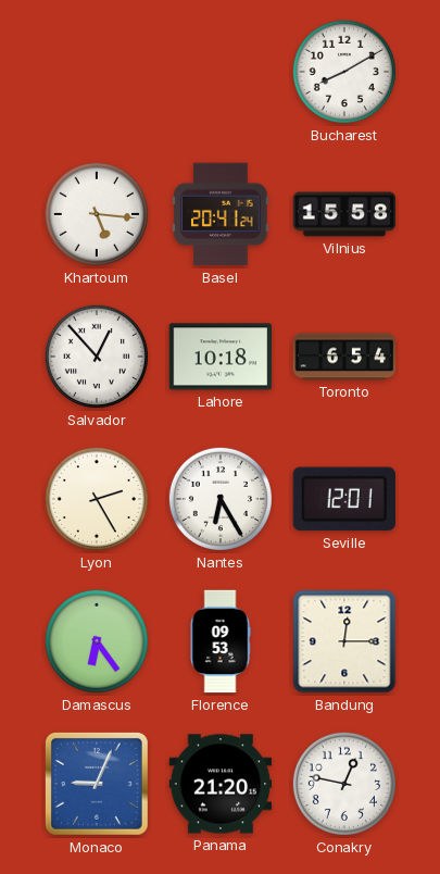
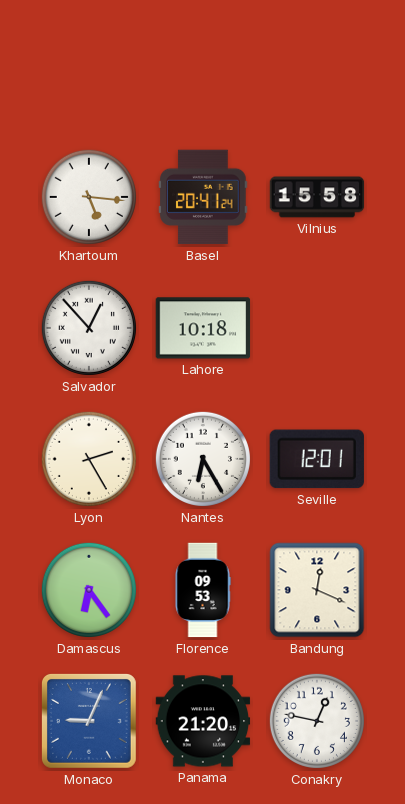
Bucharest: 8:10 -> none (344, 72)
Toronto: 6:54 -> none (344, 357)
Bandung: 12:15 -> 12:19 (317, 590)
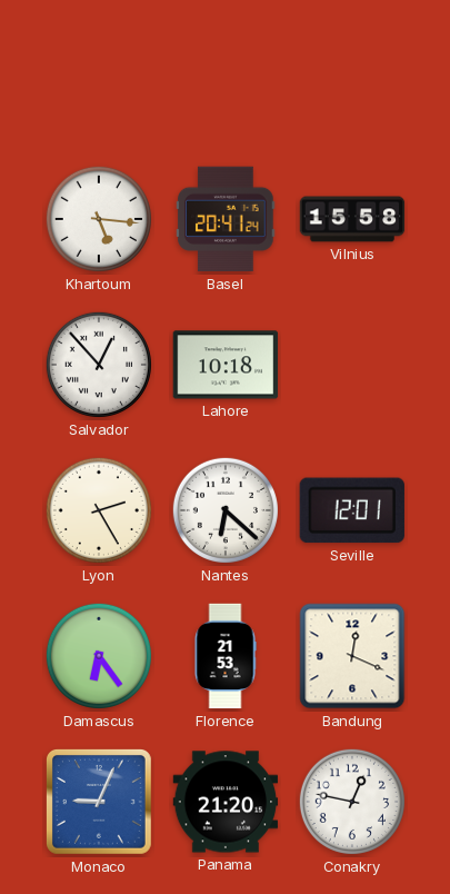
Nantes: 6:25 -> 6:22 (226, 510)
Florence: 09:53 -> 21:53 (226, 656)
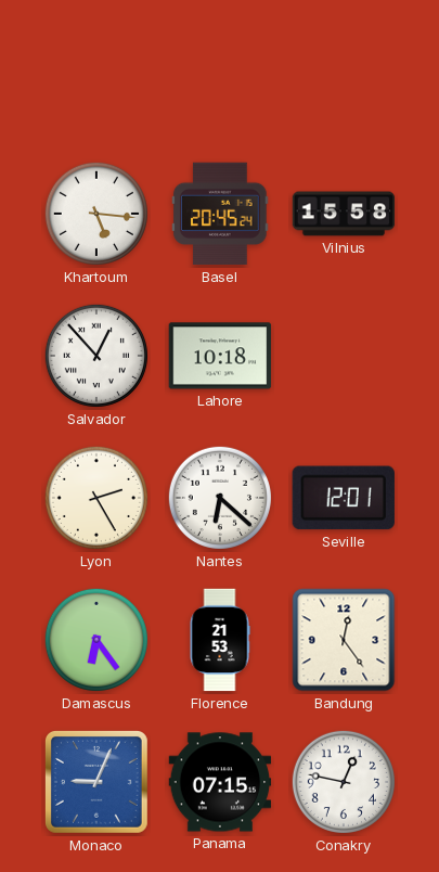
Basel: 20:41 -> 20:45 (220, 214)
Bandung: 12:19 -> 12:24 (344, 640)
Panama: 21:20 -> 07:15 (220, 782)
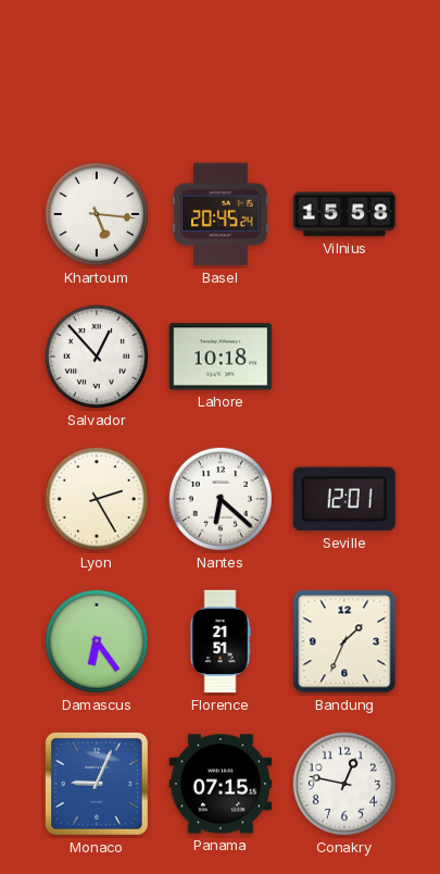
Florence: 21:53 -> 21:51 (221, 641)
Bandung: 12:24 -> 1:34 (344, 641)
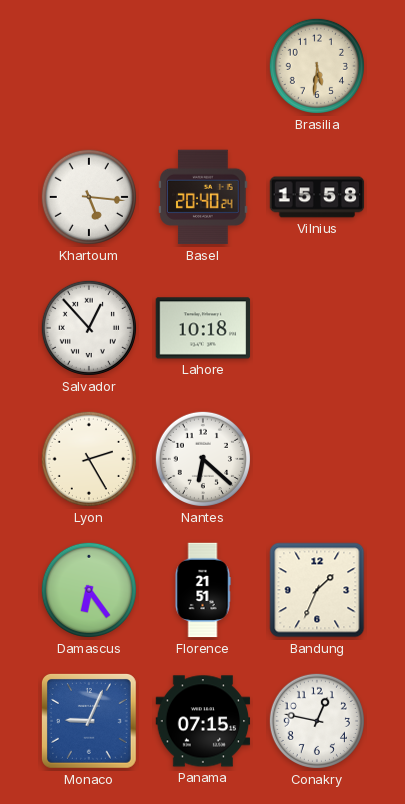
Brasilia: none -> 5:31 (317, 66)
Basel: 20:45 -> 20:40 (203, 197)
Seville: 12:01 -> none (344, 499)
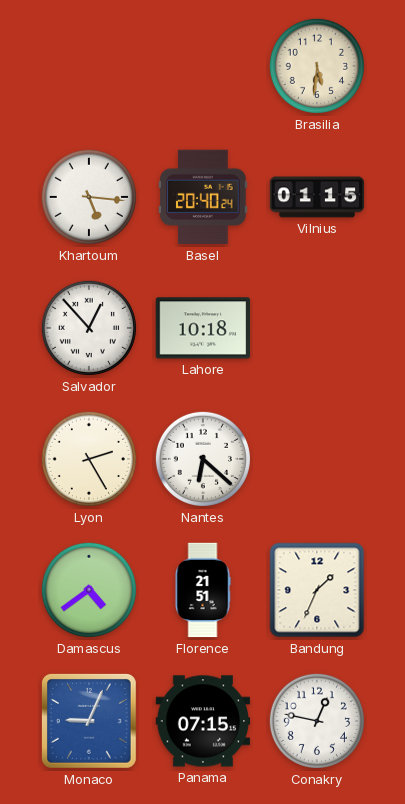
Vilnius: 15:58 -> 01:15 (317, 197)
Damascus: 6:24 -> 4:39 (89, 590)
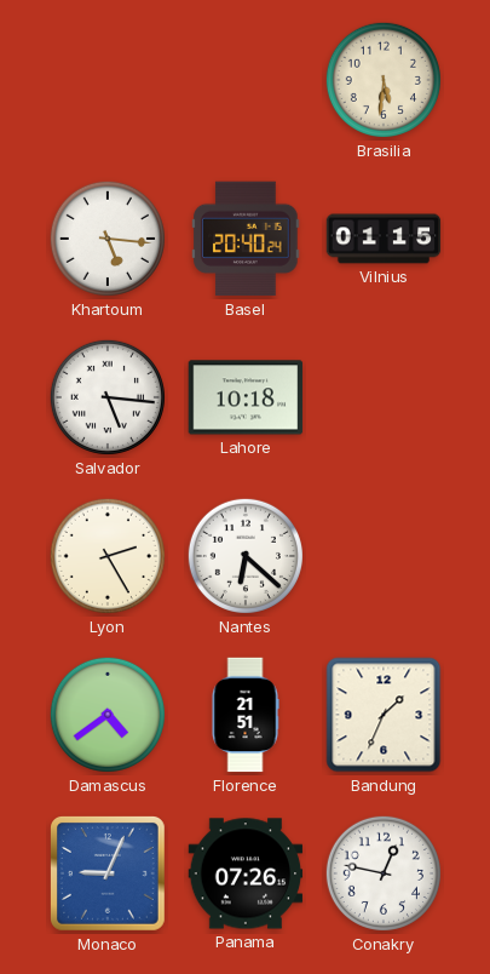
Salvador: 12:53 -> 5:16 (108, 397)
Panama: 07:15 -> 07:26 (246, 873)
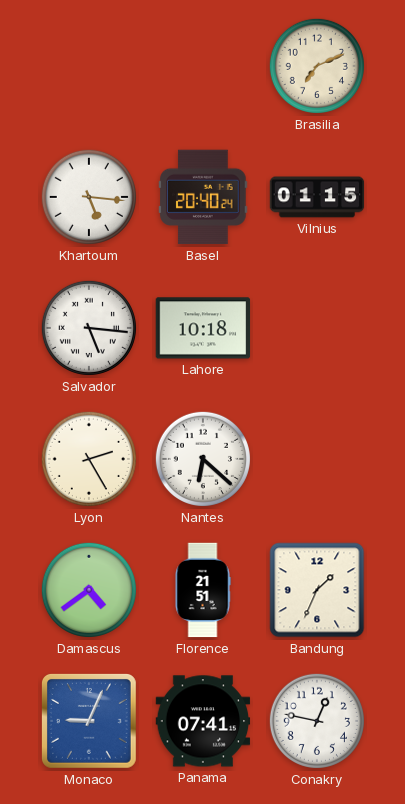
Brasilia: 5:31 -> 7:11 (317, 66)
Panama: 07:26 -> 07:41 (203, 721)
